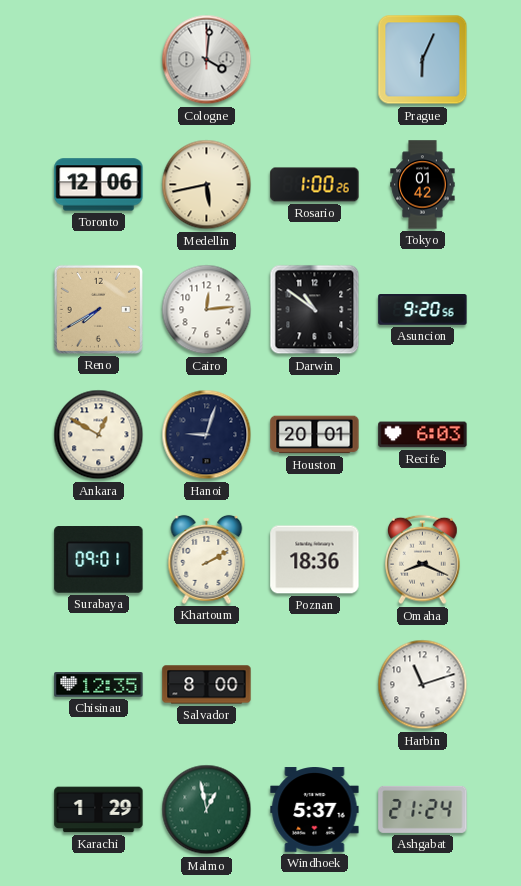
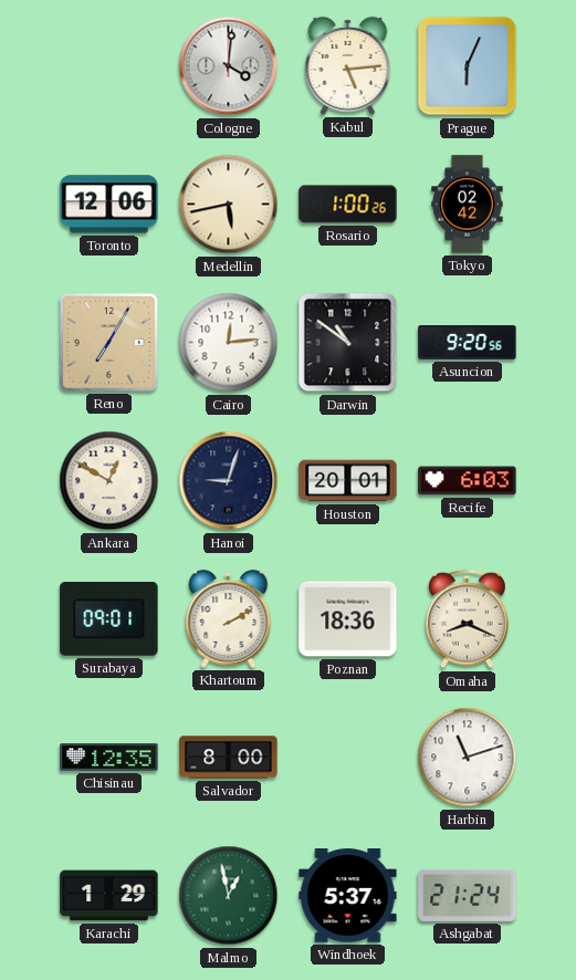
Kabul: none -> 5:14 (348, 65)
Tokyo: 01:42 -> 02:42 (468, 205)
Reno: 7:40 -> 7:05 (108, 342)
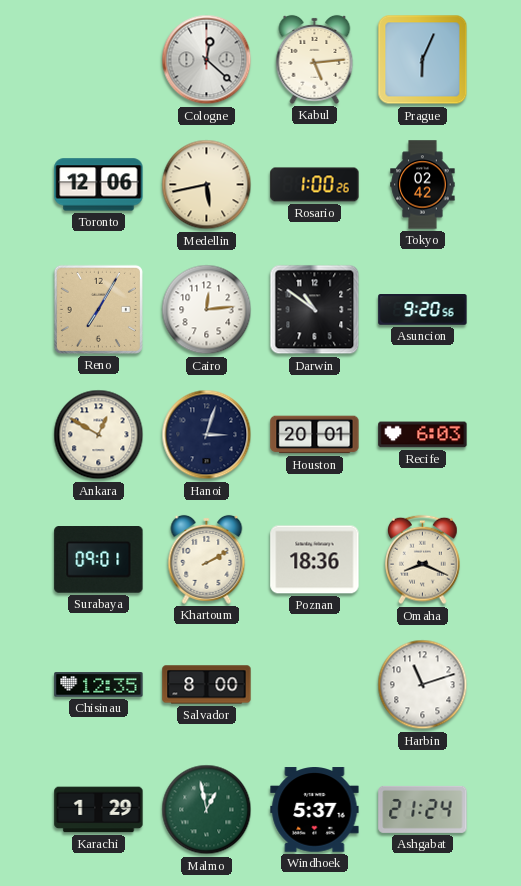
Cologne: 4:01 -> 12:22 (207, 60)
Hanoi: 9:03 -> 3:03 (207, 435)
